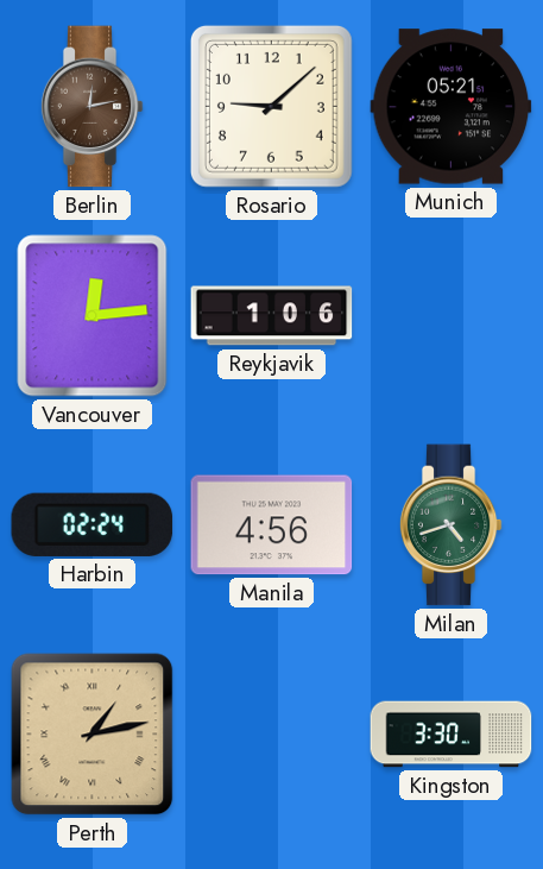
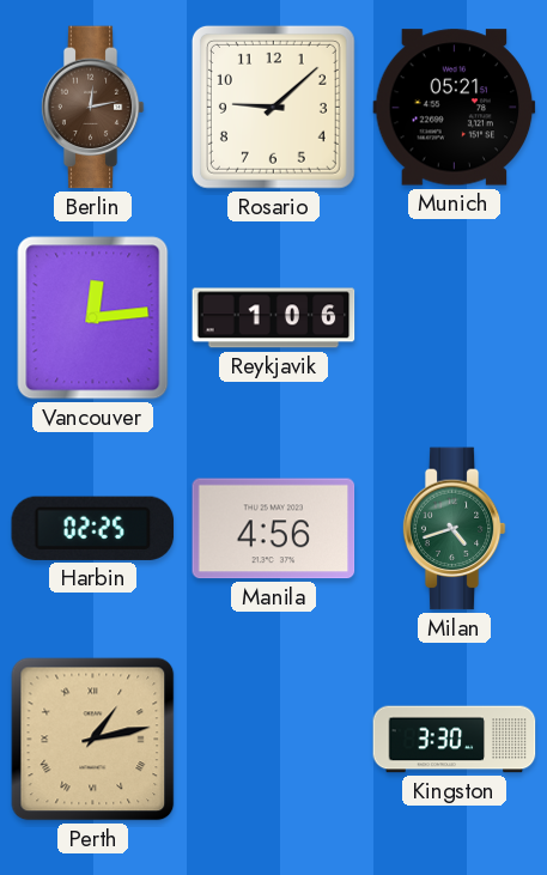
Harbin: 02:24 -> 02:25 (93, 528)
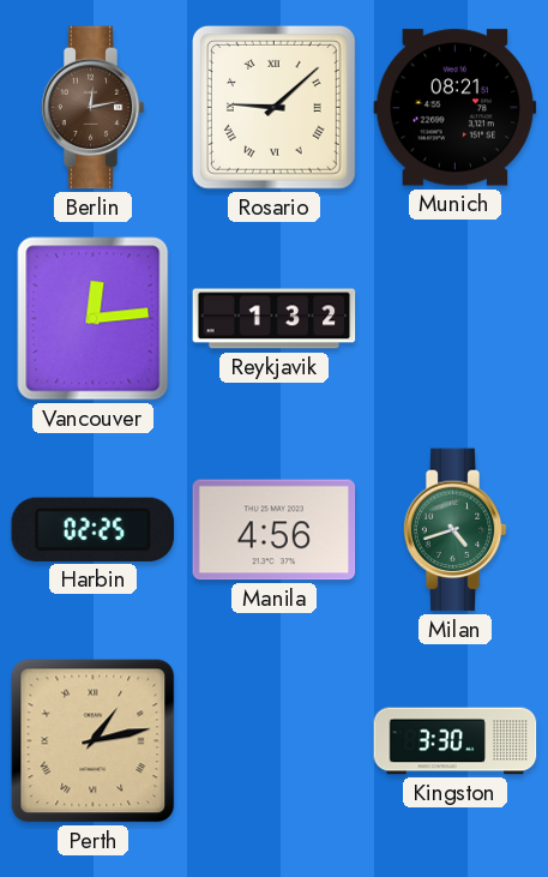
Rosario numerals: Arabic -> Roman (273, 107)
Munich: 05:21 -> 08:21 (456, 108)
Reykjavik: 1:06 -> 1:32 (275, 319)
